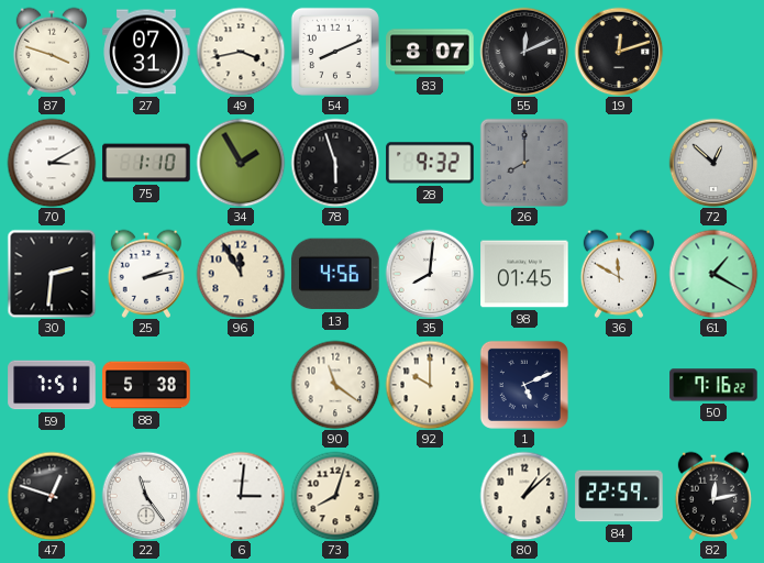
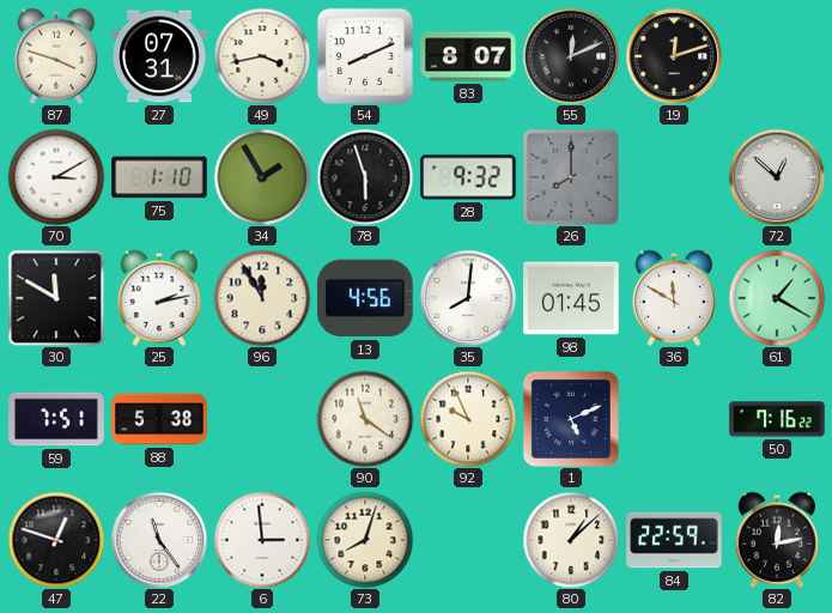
30: 2:31 -> 11:50 (56, 298)
92: 10:00 -> 9:56 (468, 419)
6: 3:01 -> 2:59 (262, 540)
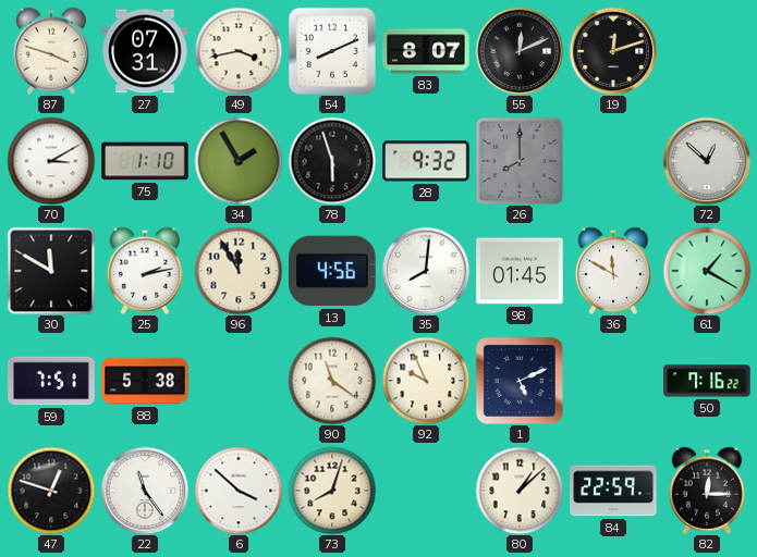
6: 2:59 -> 3:52 (239, 491)
82: 12:13 -> 12:15 (706, 491)
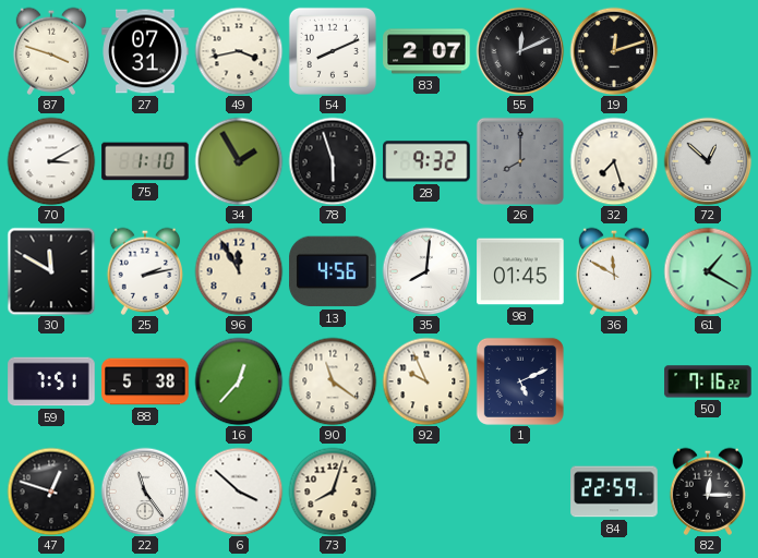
83: 8:07 -> 2:07 (426, 51)
32: none -> 7:27 (614, 161)
16: none -> 12:37 (239, 381)
80: 1:08 -> none (520, 491)
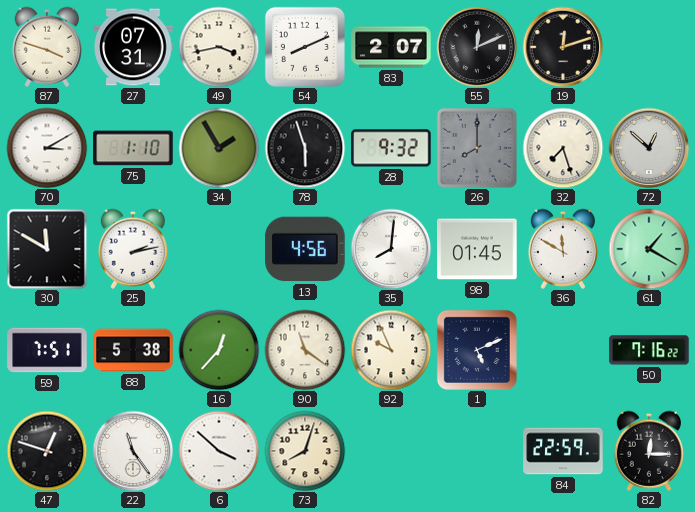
96: 11:55 -> none (239, 271)
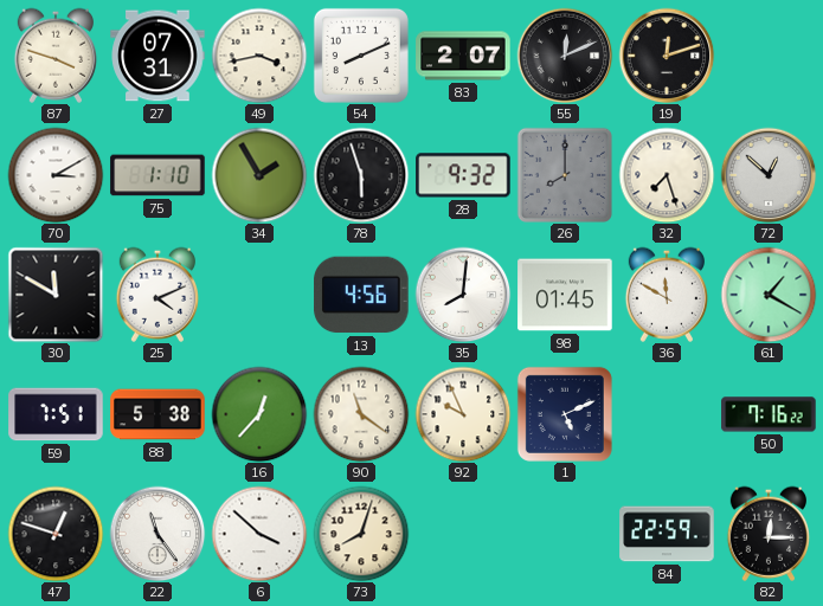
25: 2:13 -> 4:11 (156, 295)
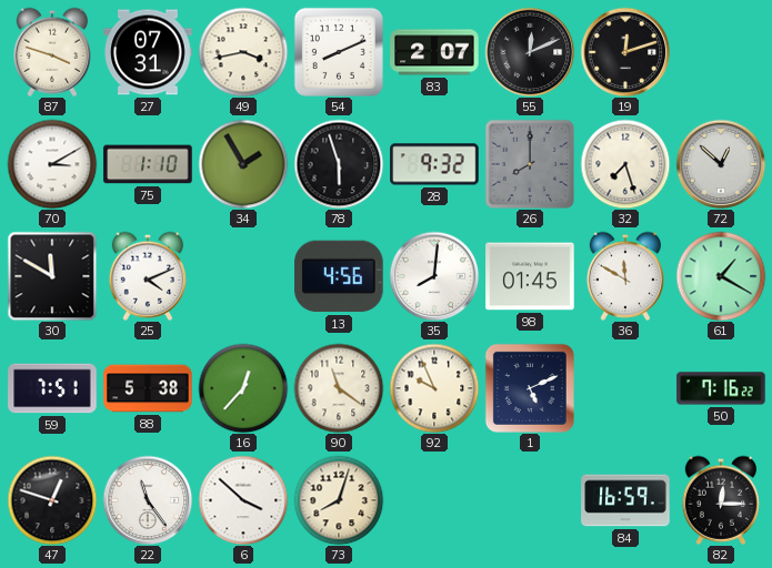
84: 22:59 -> 16:59 (625, 500)
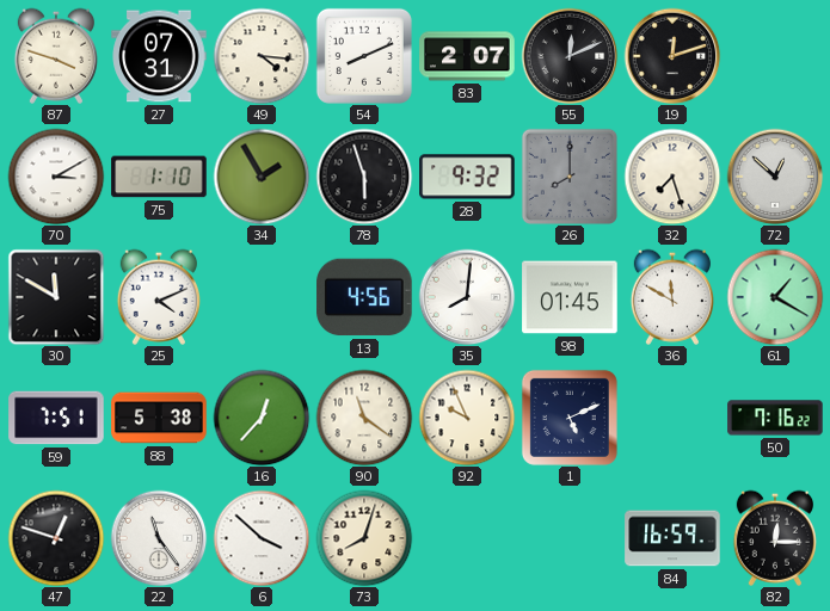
49: 3:43 -> 4:16 (262, 56)
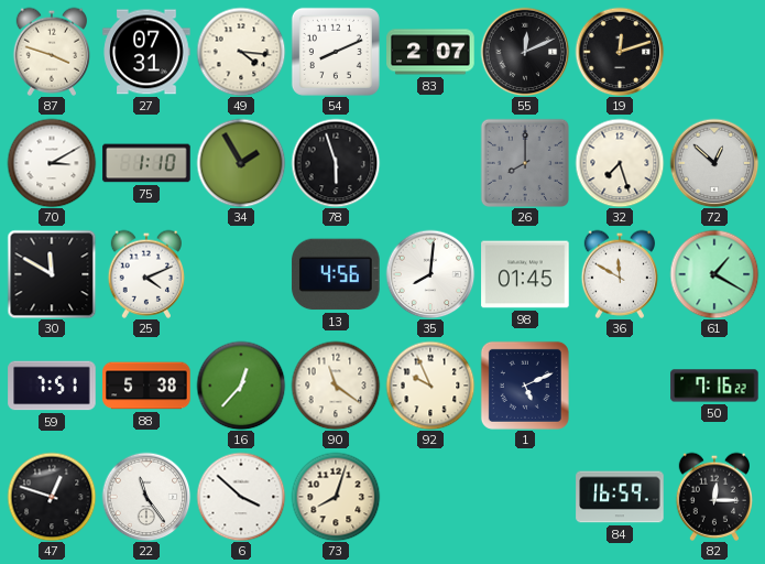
28: 9:32 -> none (467, 177)
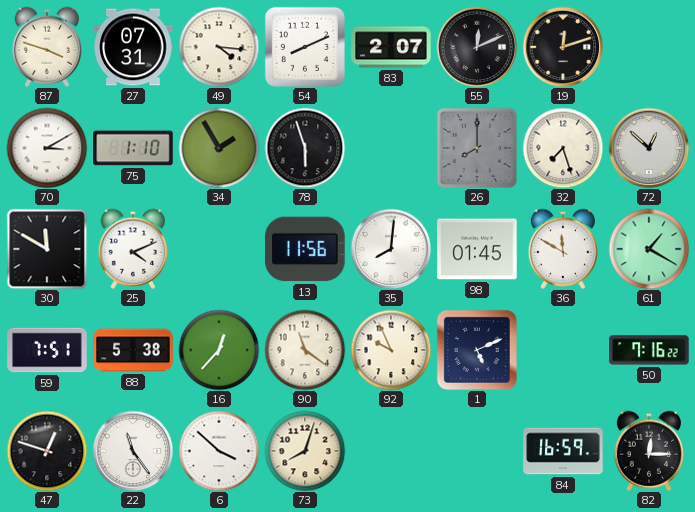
13: 4:56 -> 11:56 (305, 249)
